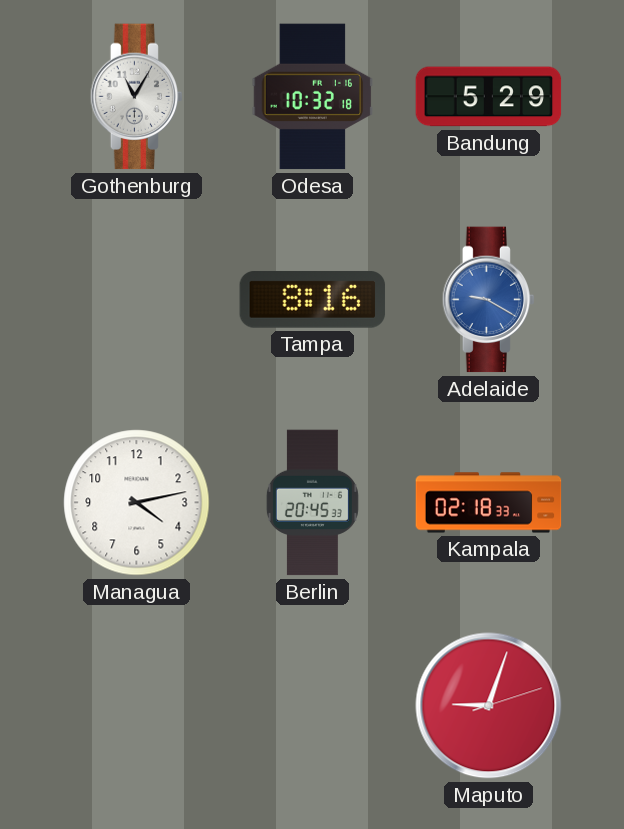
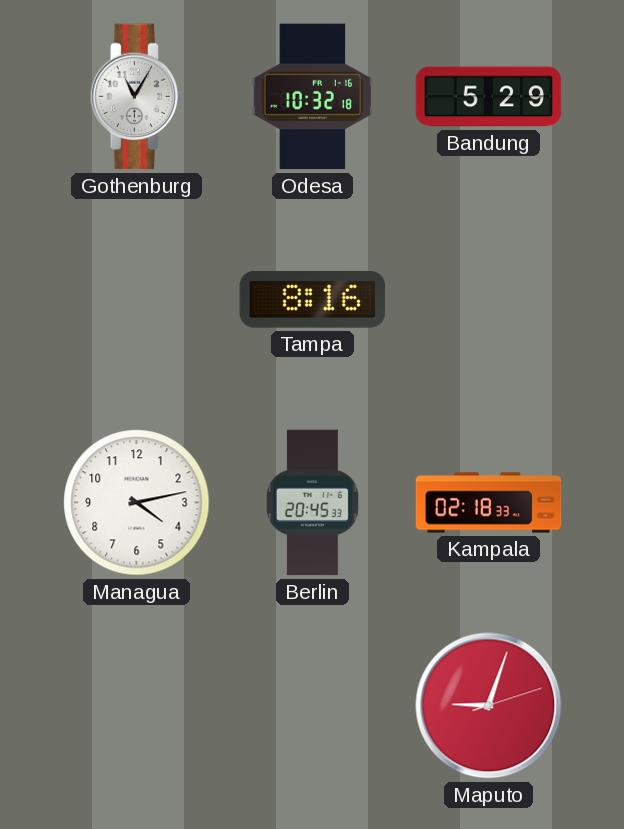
Adelaide: 9:20 -> none (489, 300)
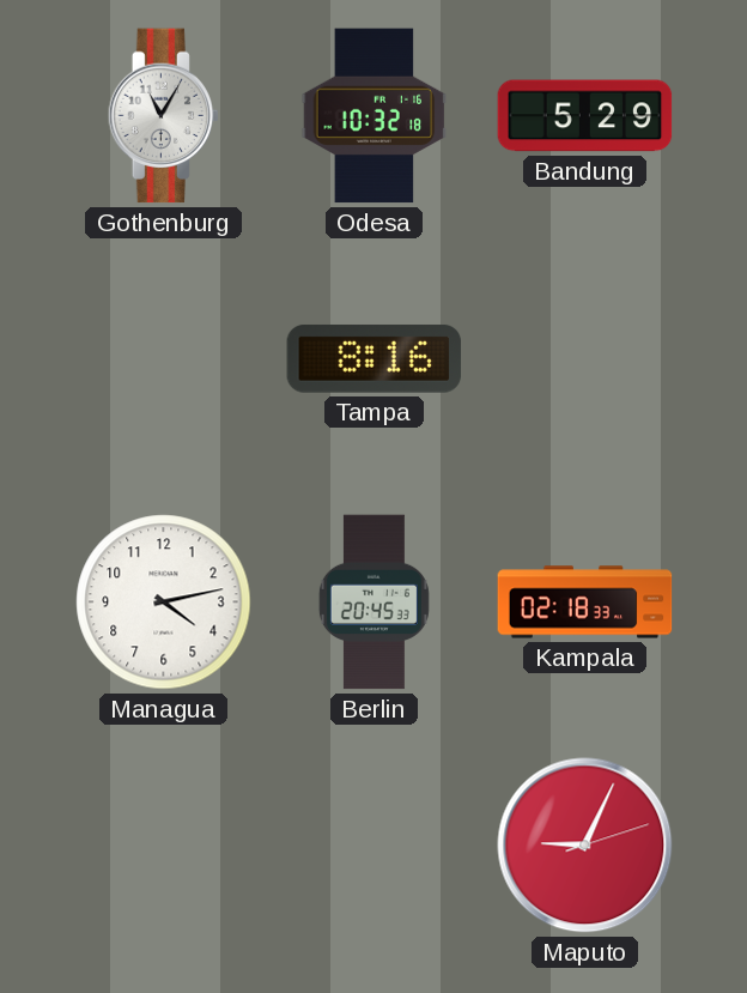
Maputo: 9:03 -> 9:04 (585, 846)
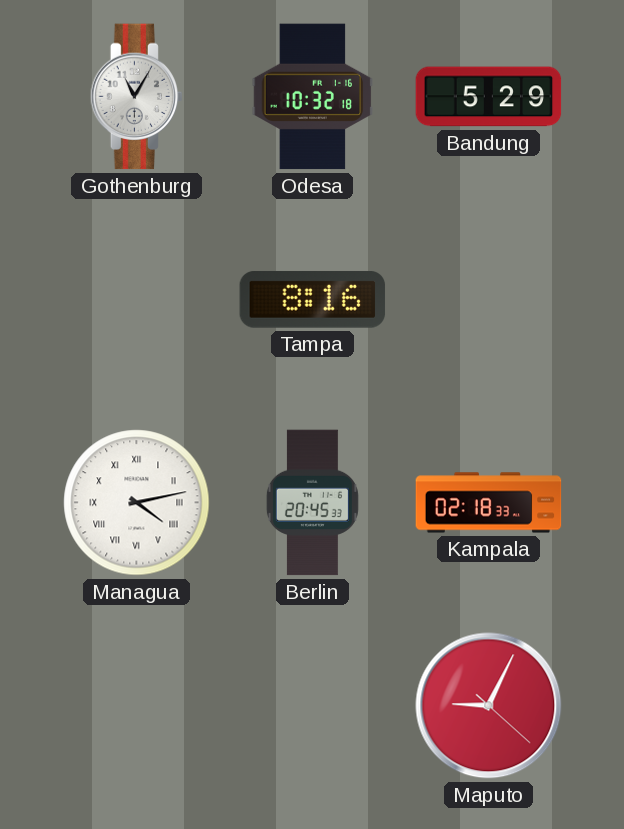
Managua numerals: Arabic -> Roman (137, 503)
Maputo: 9:04:12 -> 9:04:22 (489, 706)
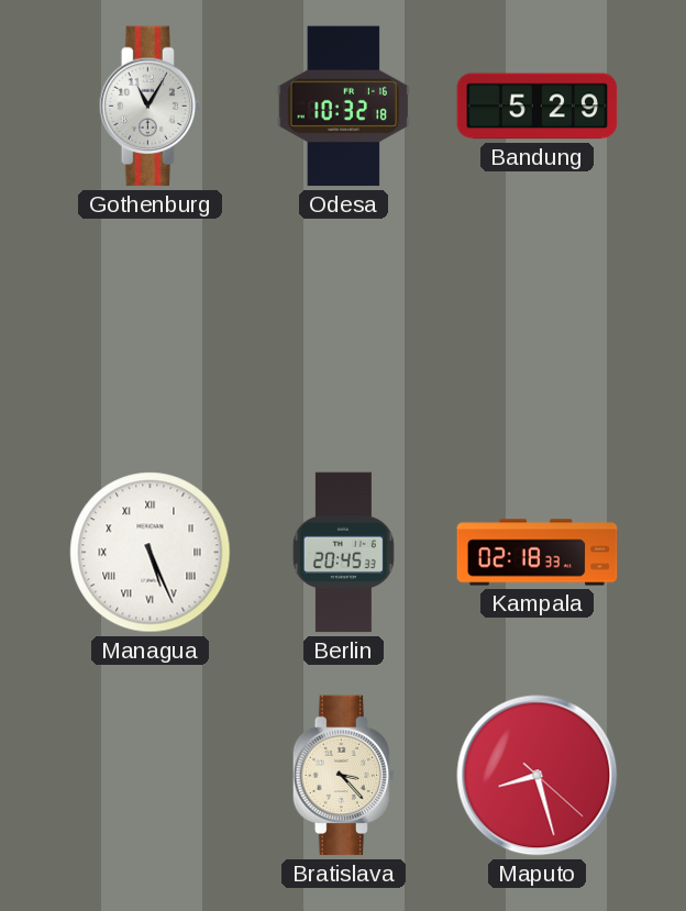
Tampa: 8:16 -> none (313, 299)
Managua: 4:13 -> 5:26 (151, 553)
Bratislava: none -> 3:23 (344, 776)
Maputo: 9:04 -> 8:27 (538, 776)
